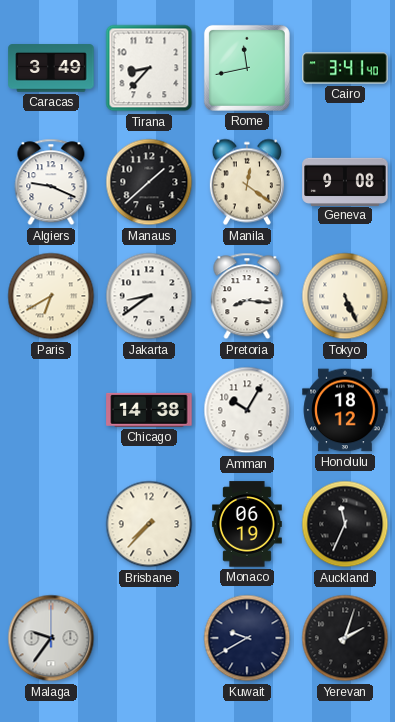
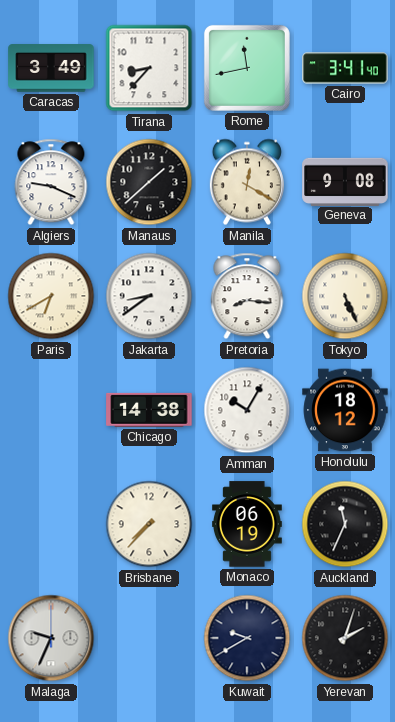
Manila: 12:21 -> 12:20 (247, 182)
Malaga: 9:36 -> 9:34 (51, 638)
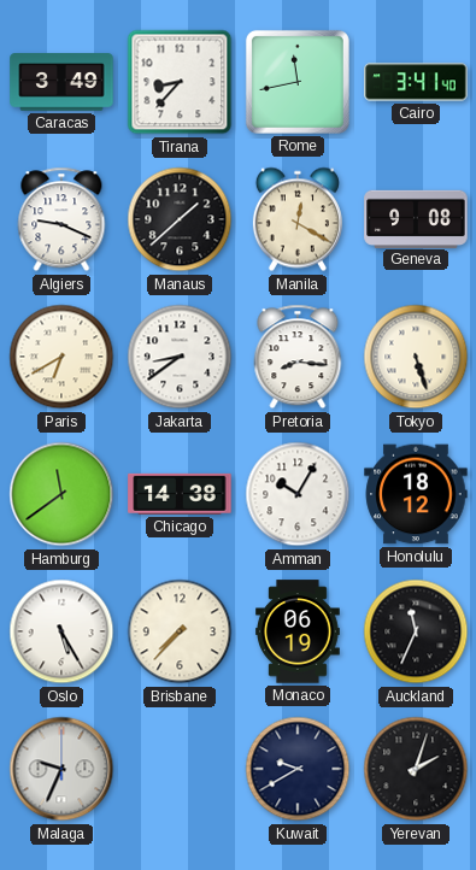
Tokyo: 5:26 -> 5:27 (416, 357)
Hamburg: none -> 11:39 (61, 494)
Oslo: none -> 5:25 (61, 631)
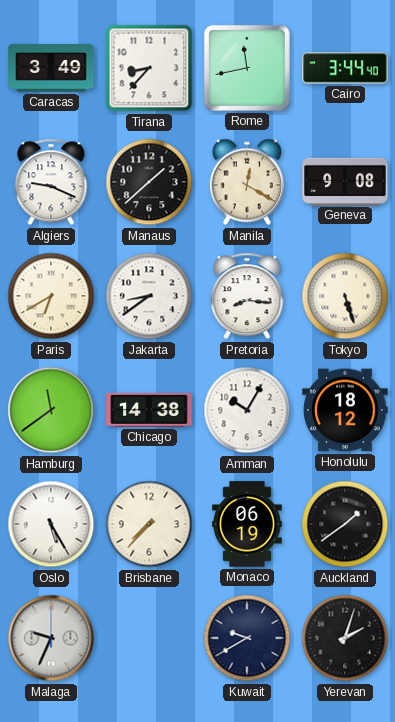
Cairo: 3:41 -> 3:44 (345, 68)
Auckland: 11:34 -> 1:39 (345, 524)
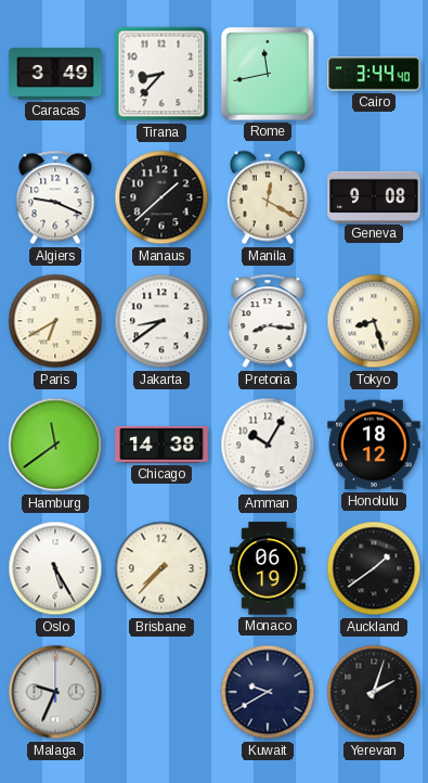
Tokyo: 5:27 -> 8:27 (374, 321)
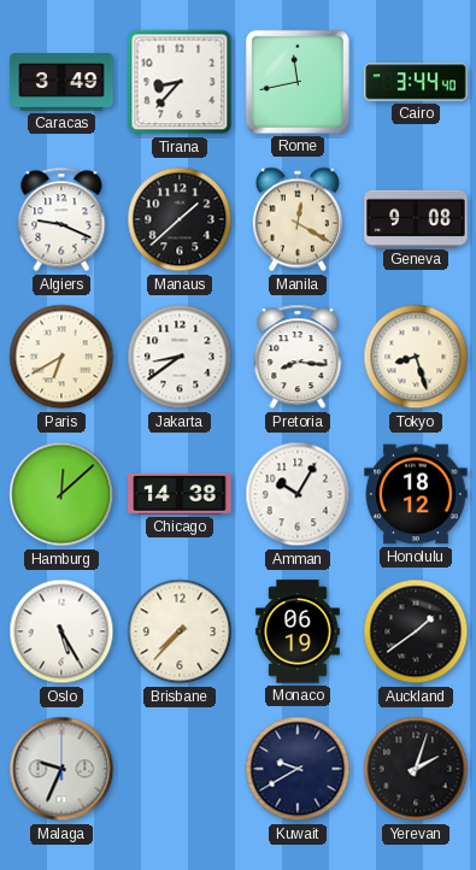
Hamburg: 11:39 -> 12:08 (61, 494)
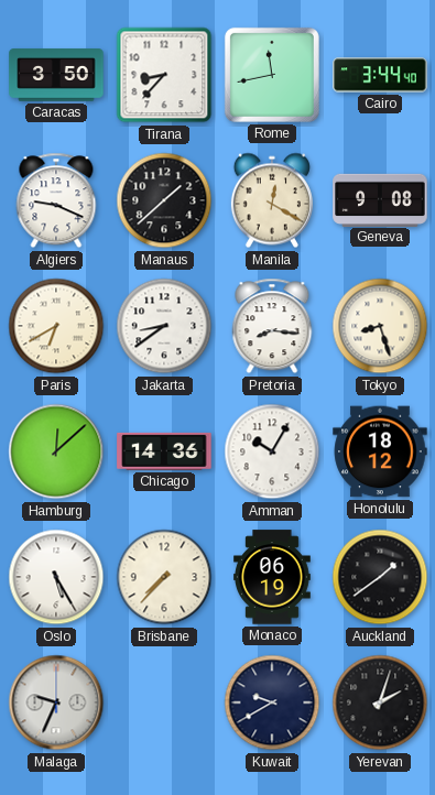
Caracas: 3:49 -> 3:50 (56, 75)
Chicago: 14:38 -> 14:36 (164, 451)
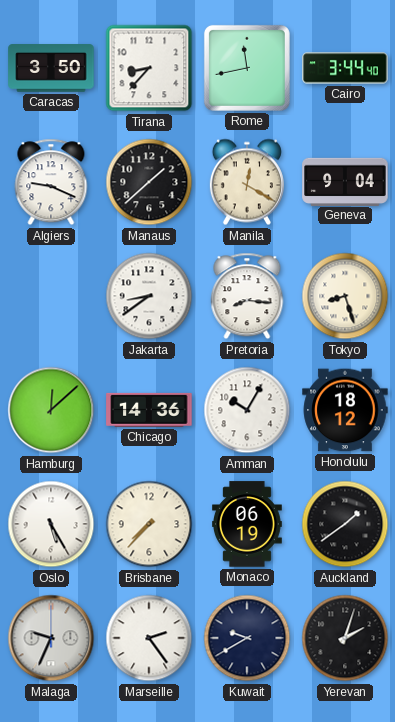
Geneva: 9:08 -> 9:04 (345, 181)
Paris: 6:40 -> none (56, 326)
Marseille: none -> 2:24 (149, 638)
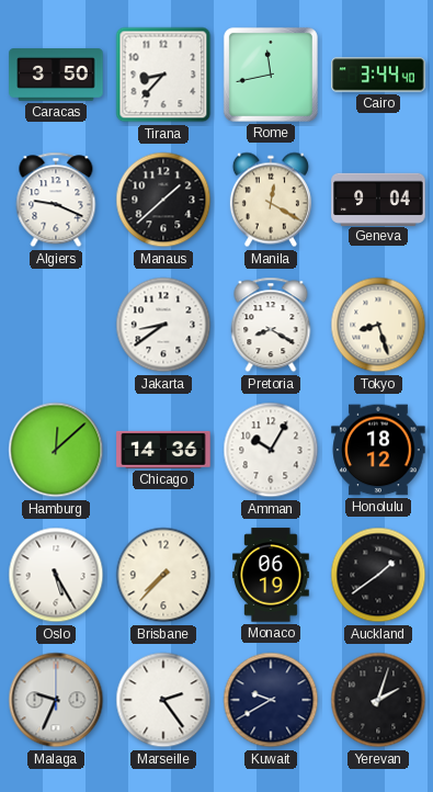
Pretoria: 8:16 -> 8:20 (271, 325)
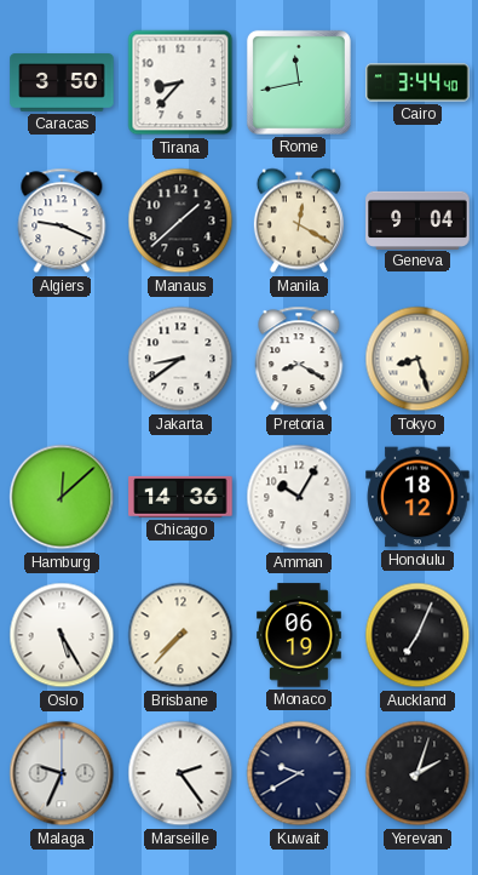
Auckland: 1:39 -> 7:04 (417, 635)
